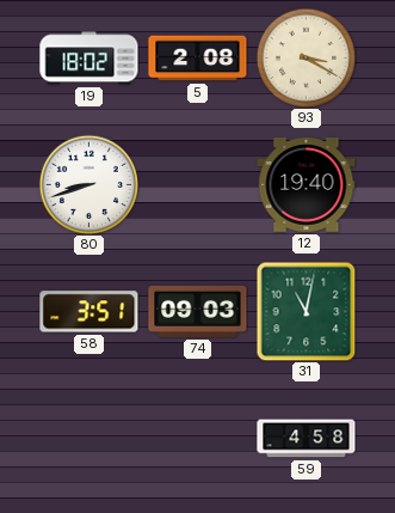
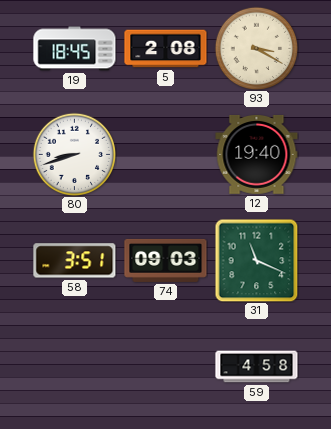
19: 18:02 -> 18:45 (75, 49)
31: 11:02 -> 11:19 (256, 260)
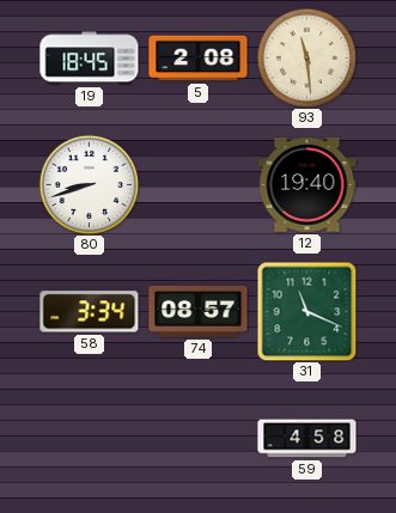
93: 3:20 -> 11:29 (306, 57)
58: 3:51 -> 3:34 (90, 312)
74: 09:03 -> 08:57 (199, 311)
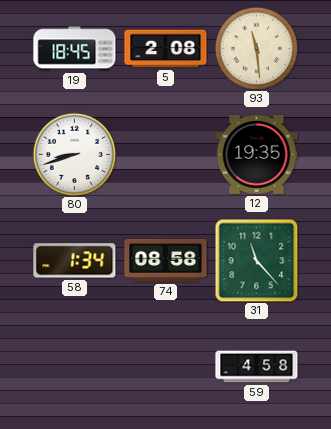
12: 19:40 -> 19:35 (257, 154)
58: 3:34 -> 1:34 (75, 261)
74: 08:57 -> 08:58 (166, 260)
31: 11:19 -> 11:23 (256, 260)
